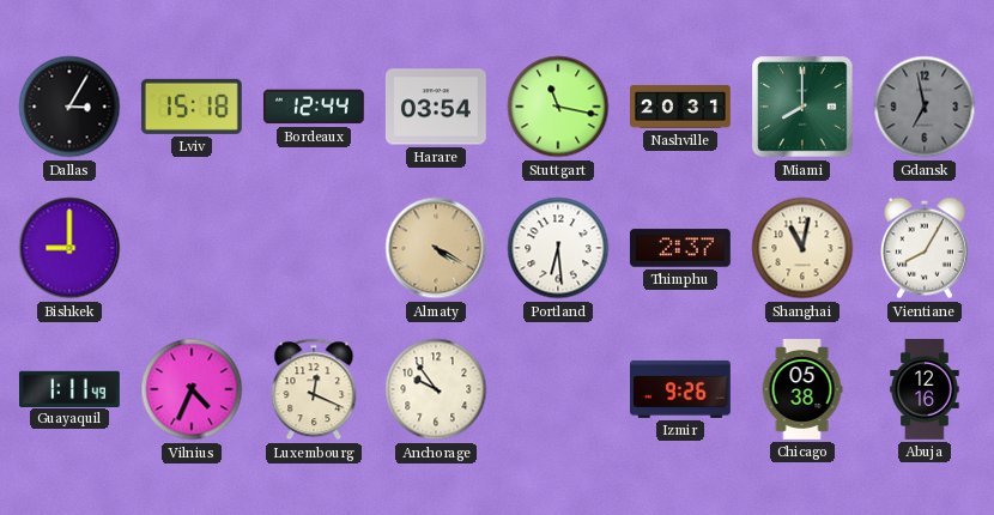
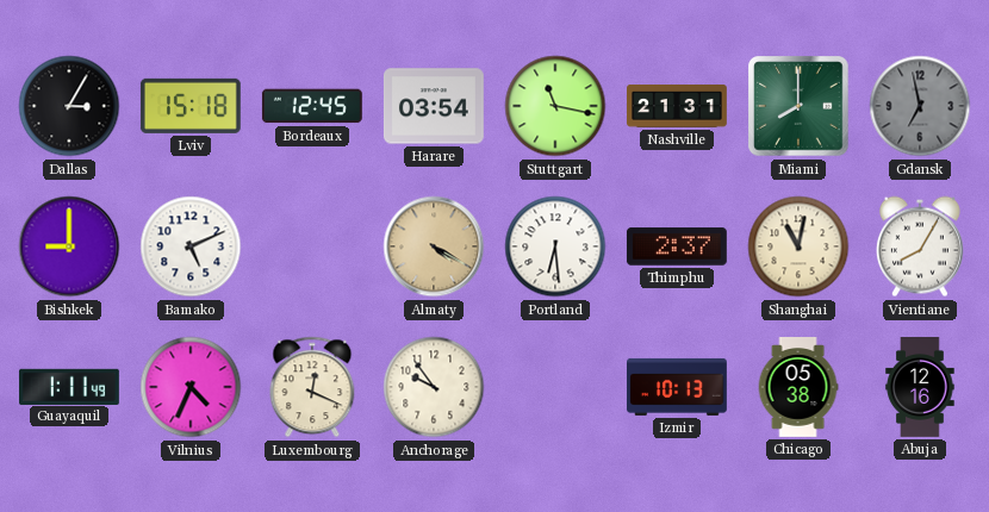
Bordeaux: 12:44 -> 12:45 (312, 106)
Nashville: 20:31 -> 21:31 (678, 107)
Bamako: none -> 5:11 (191, 246)
Izmir: 9:26 -> 10:13 (678, 387)
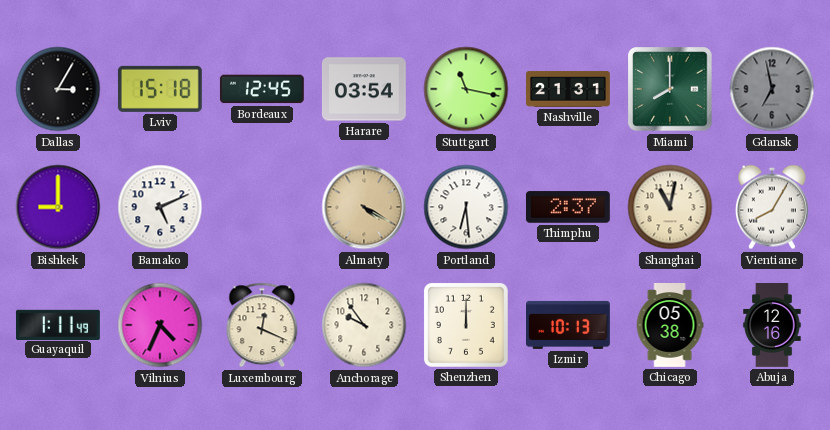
Shenzhen: none -> 12:00 (466, 325)
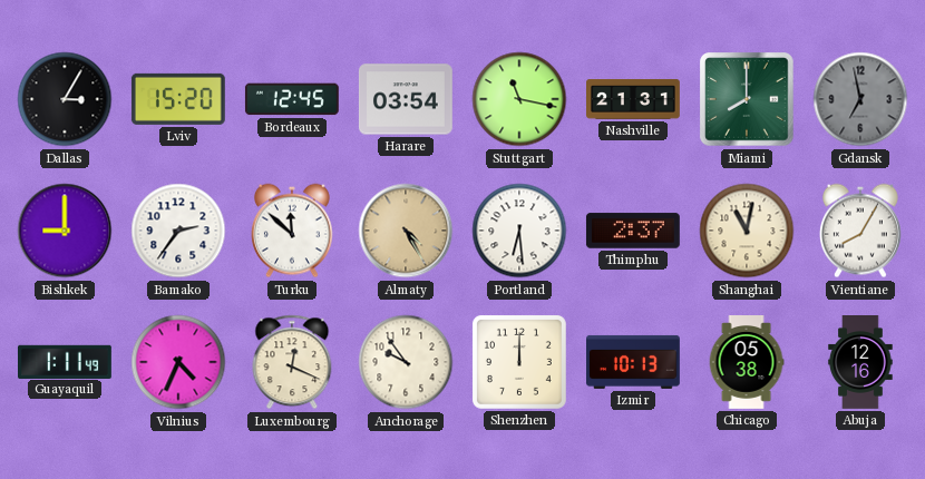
Lviv: 15:18 -> 15:20 (178, 99)
Bamako: 5:11 -> 2:36 (178, 231)
Turku: none -> 11:52 (292, 231)
Almaty: 4:20 -> 4:25 (406, 231)
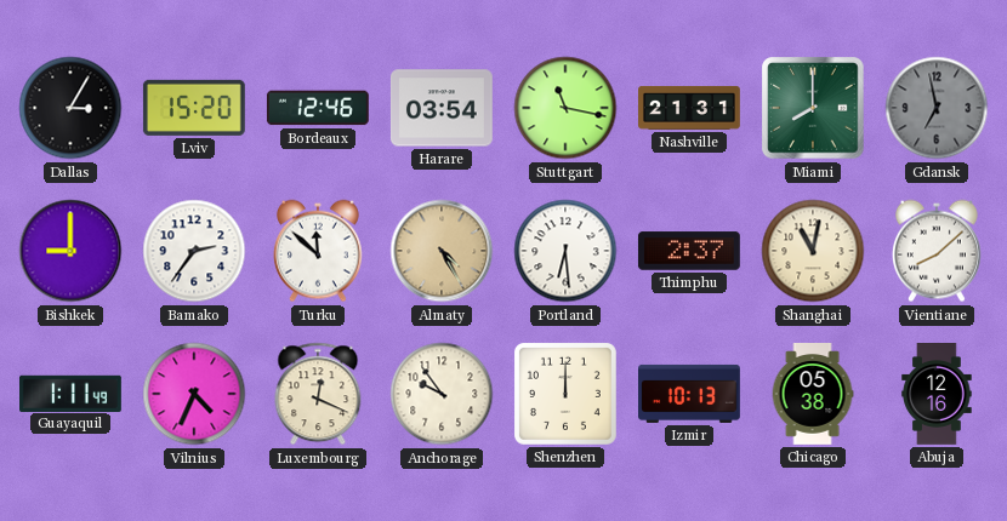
Bordeaux: 12:45 -> 12:46 (318, 108)
Vientiane: 8:05 -> 8:08 (937, 251)
